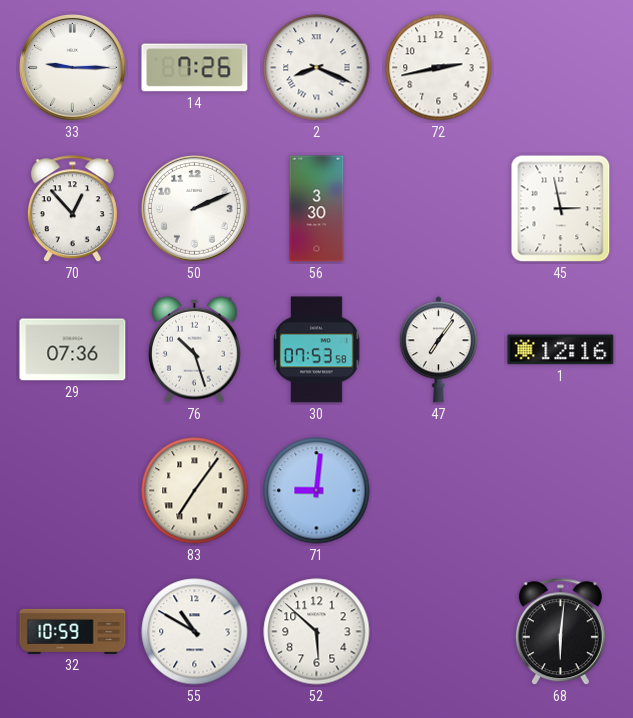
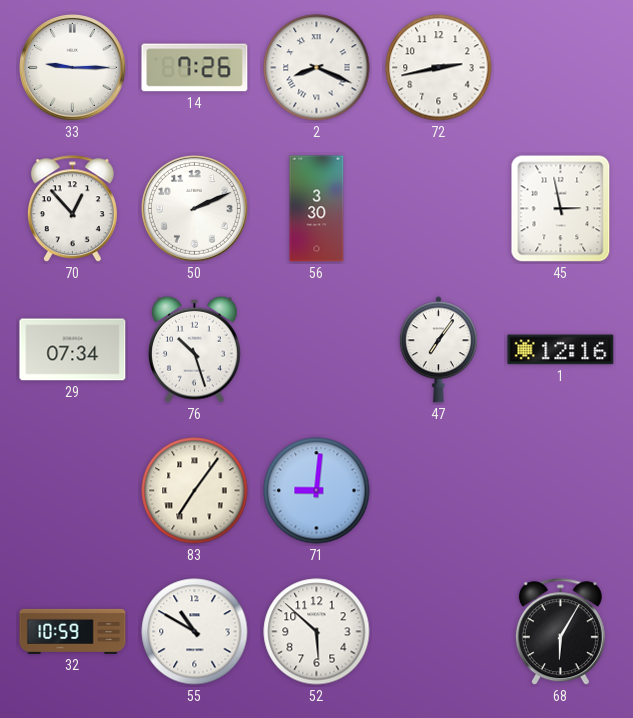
29: 07:36 -> 07:34 (73, 350)
30: 07:53 -> none (317, 350)
68: 6:01 -> 6:05 (560, 632)
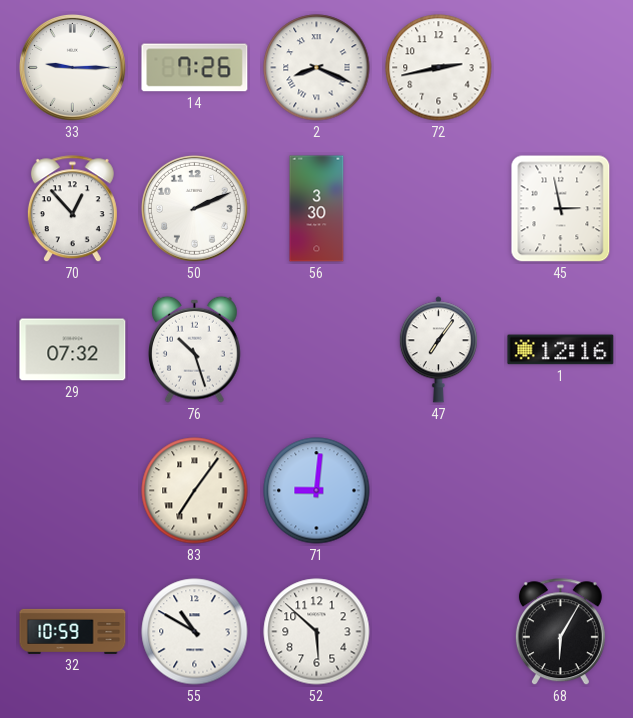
29: 07:34 -> 07:32 (73, 350)
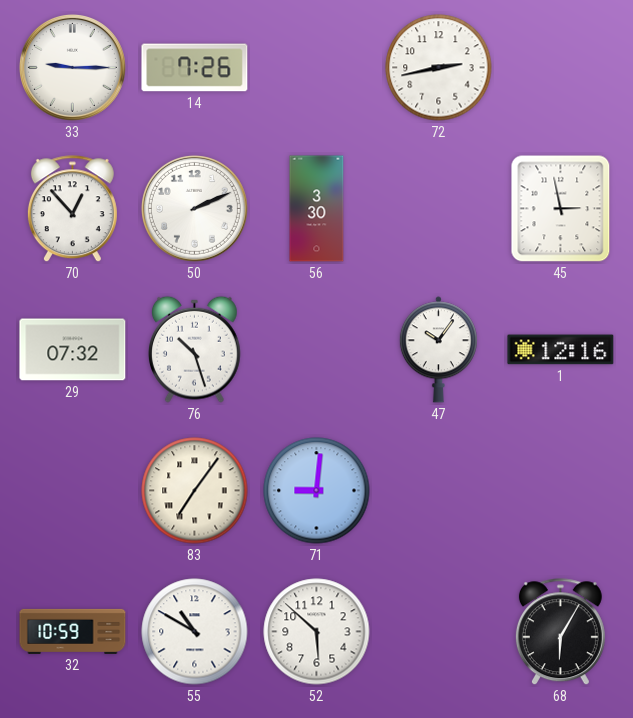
2: 8:19 -> none (317, 68)
47: 7:06 -> 10:06 (438, 350)
